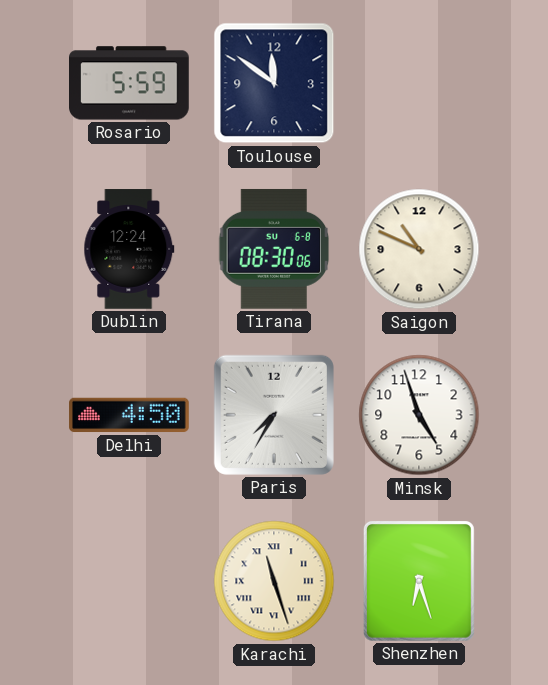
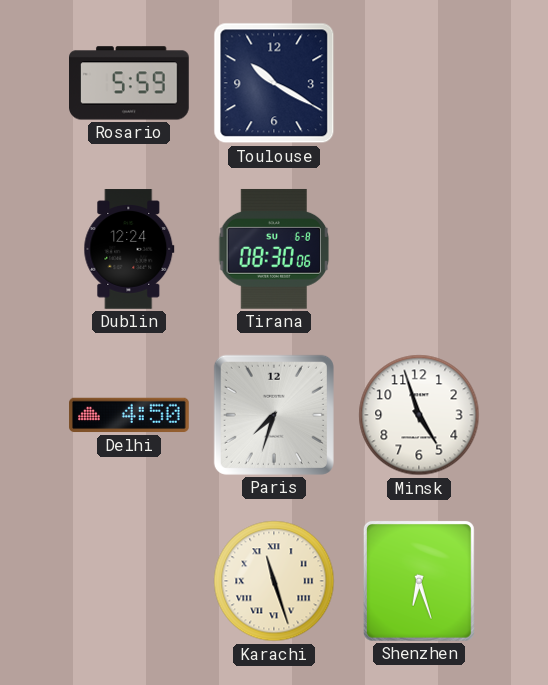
Toulouse: 11:51 -> 10:20 (274, 83)
Saigon: 10:49 -> none (419, 249)
Paris: 7:35 -> 7:33 (274, 415)
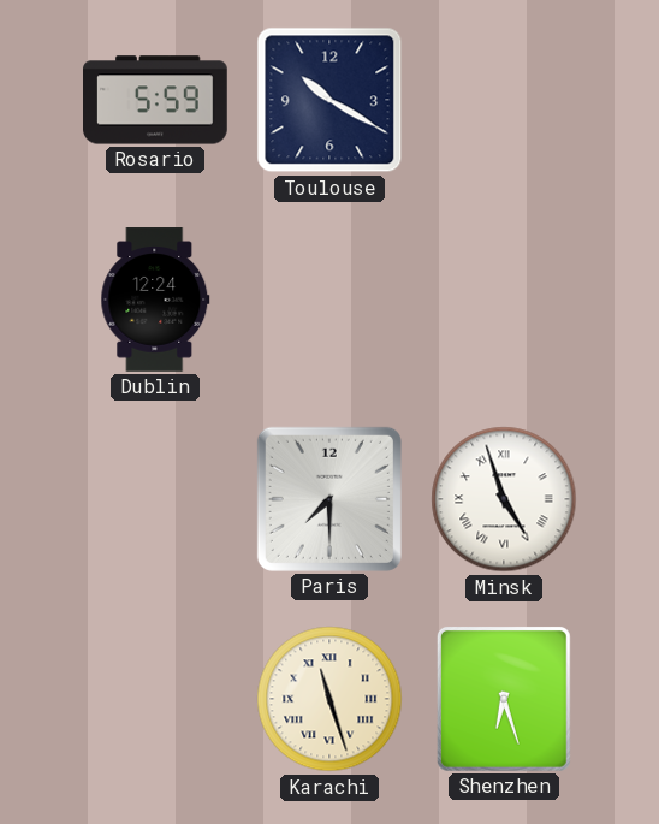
Tirana: 08:30 -> none (274, 249)
Delhi: 4:50 -> none (129, 415)
Paris: 7:33 -> 7:30 (329, 499)
Minsk numerals: Arabic -> Roman (504, 499)
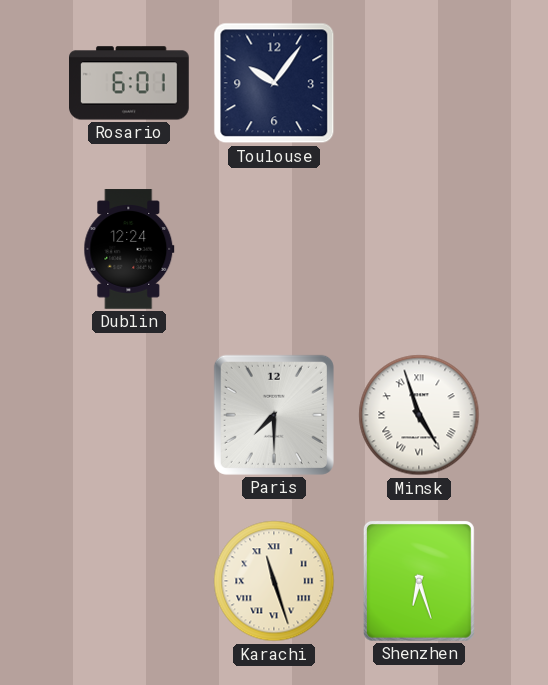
Rosario: 5:59 -> 6:01 (129, 83)
Toulouse: 10:20 -> 10:06 (274, 83)
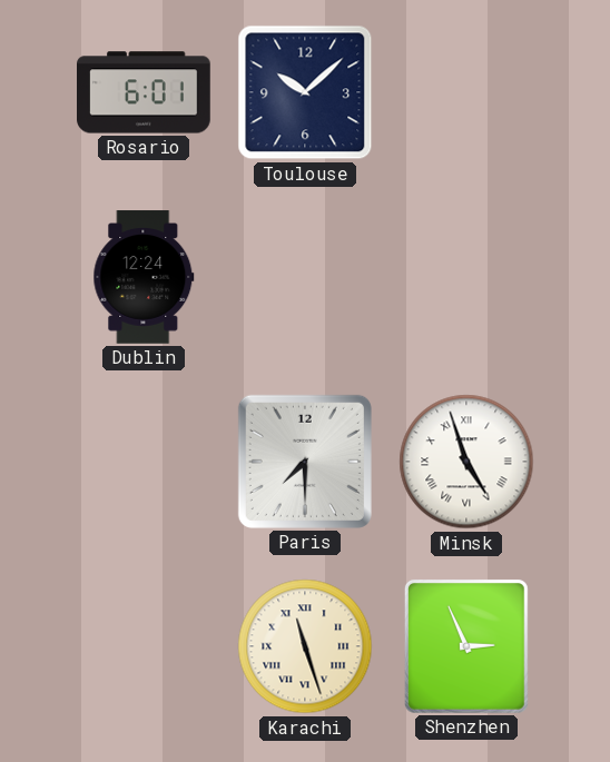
Toulouse: 10:06 -> 10:08 (305, 92)
Shenzhen: 6:27 -> 2:56 (466, 646)
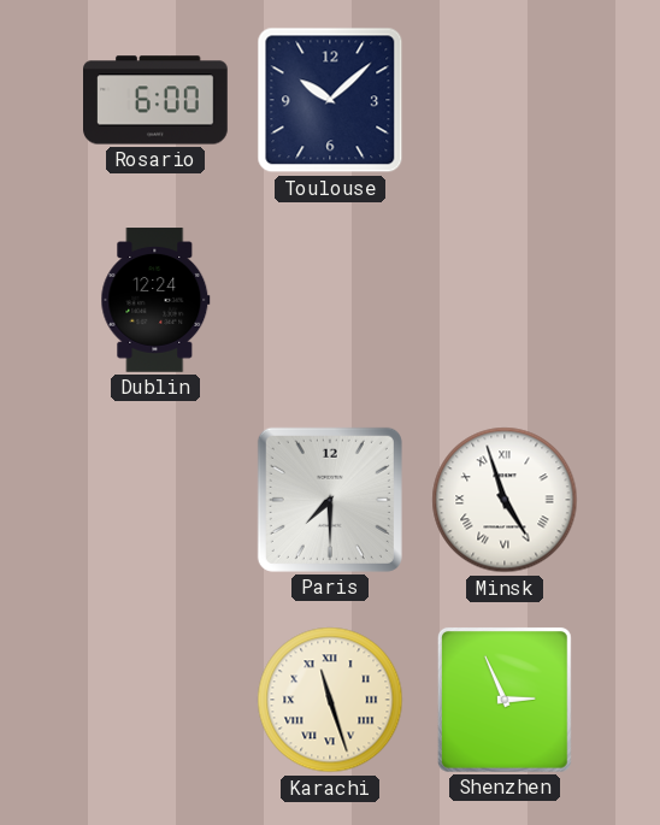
Rosario: 6:01 -> 6:00 (155, 100)
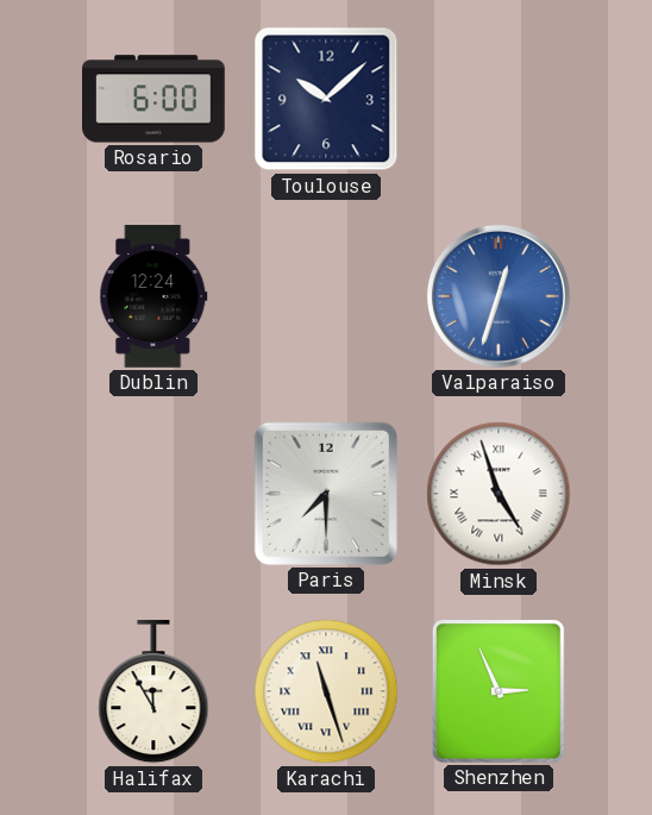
Valparaiso: none -> 12:33 (499, 296)
Halifax: none -> 11:55 (153, 692)
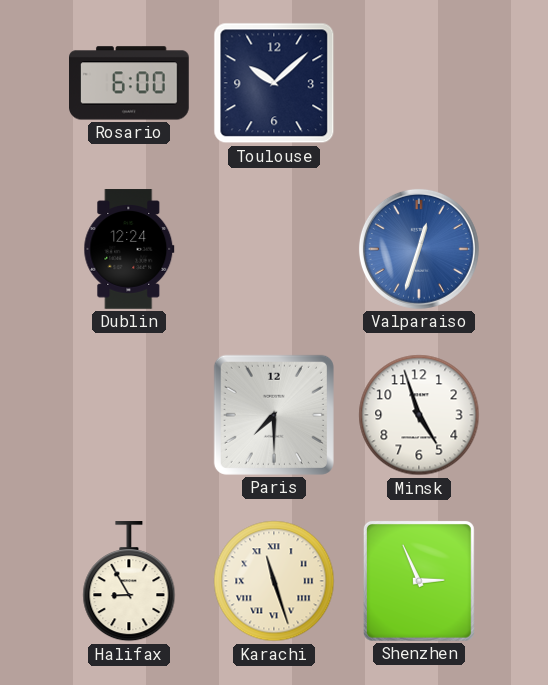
Minsk numerals: Roman -> Arabic (419, 415)
Halifax: 11:55 -> 8:55 (129, 582)
